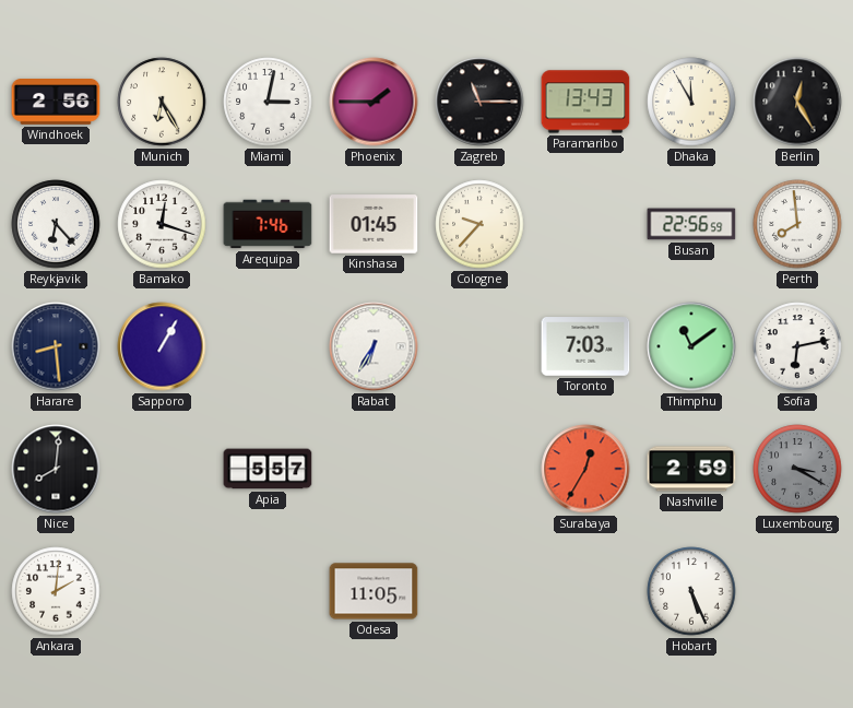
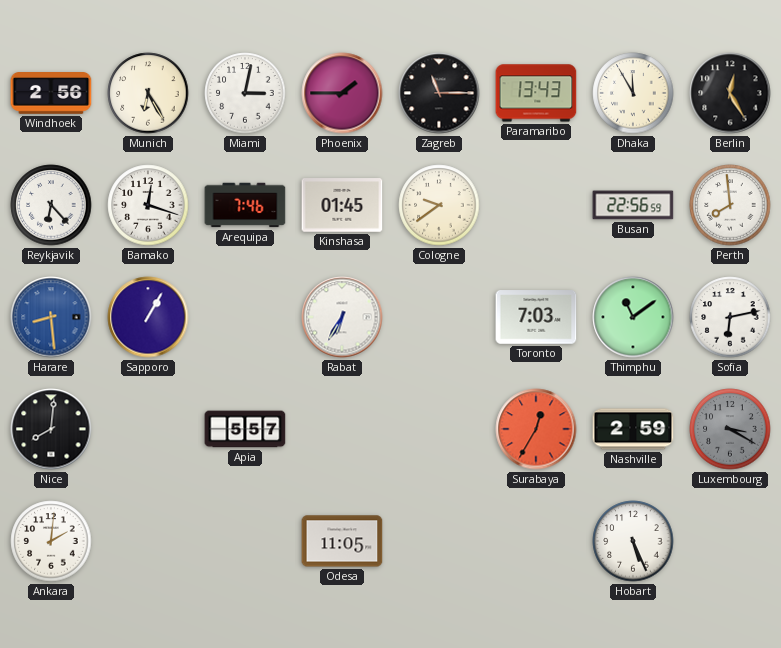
Cologne: 9:37 -> 9:39 (439, 205)
Harare dial: navy -> blue (51, 317)
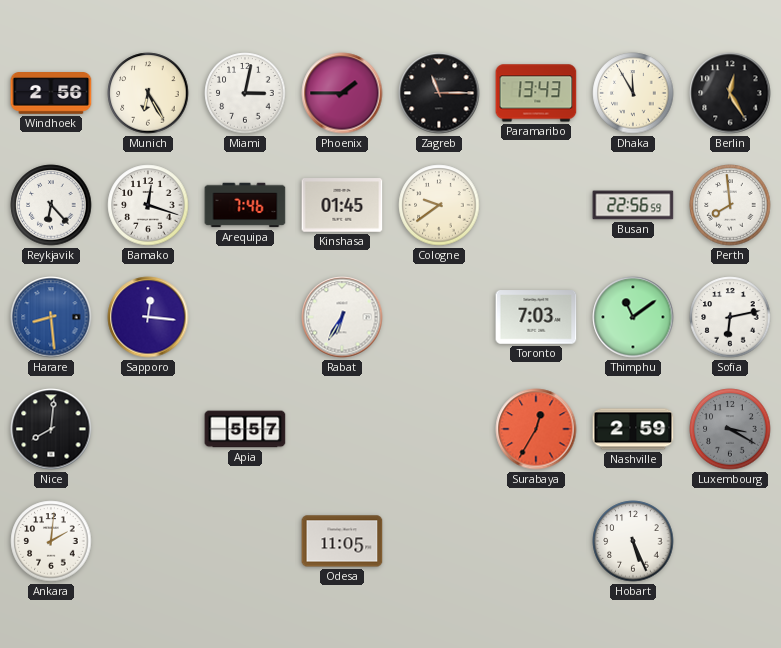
Sapporo: 1:05 -> 12:16 (148, 317)
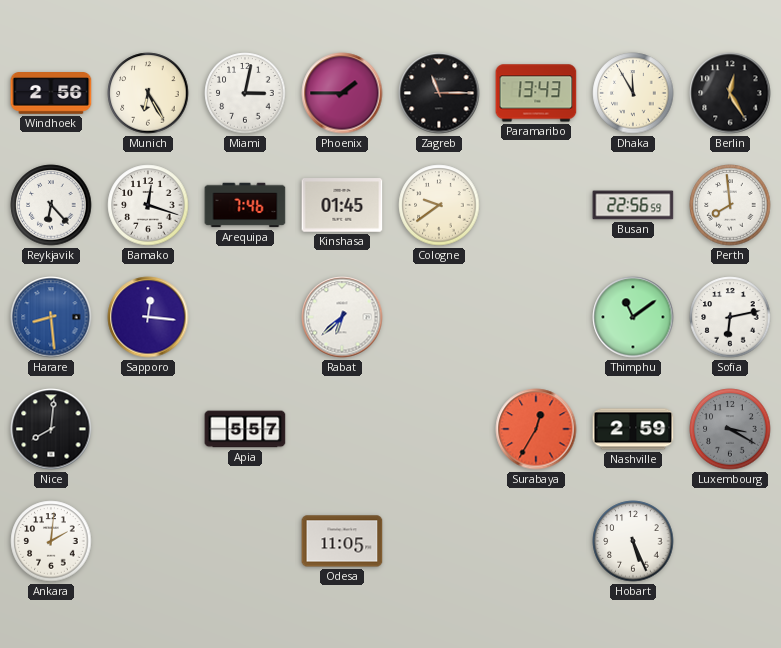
Rabat: 6:35 -> 6:38 (342, 317)
Toronto: 7:03 -> none (536, 317)
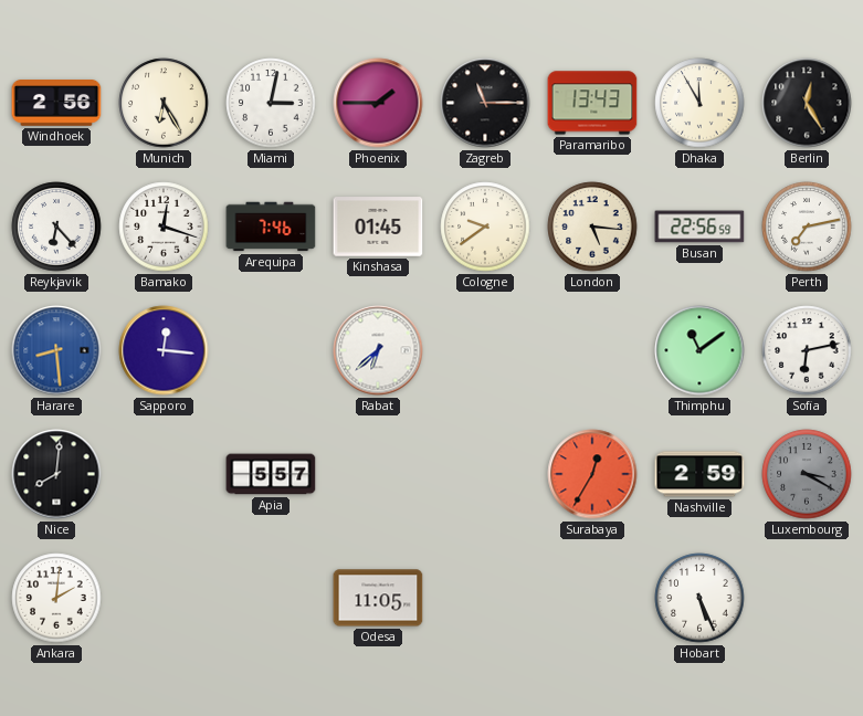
London: none -> 5:16 (592, 227)
Perth: 7:59 -> 7:13 (807, 227)
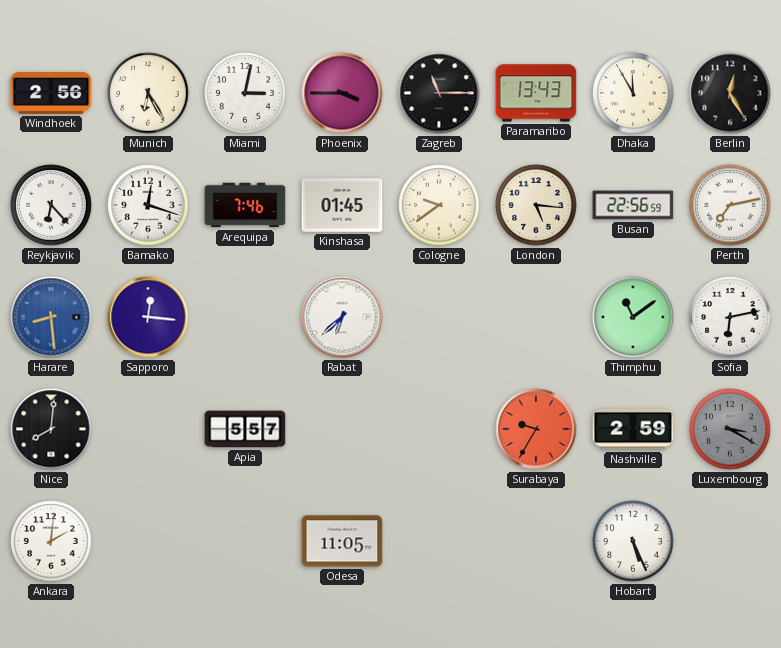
Phoenix: 1:45 -> 3:45 (342, 93)
Surabaya: 12:35 -> 9:35 (536, 429)
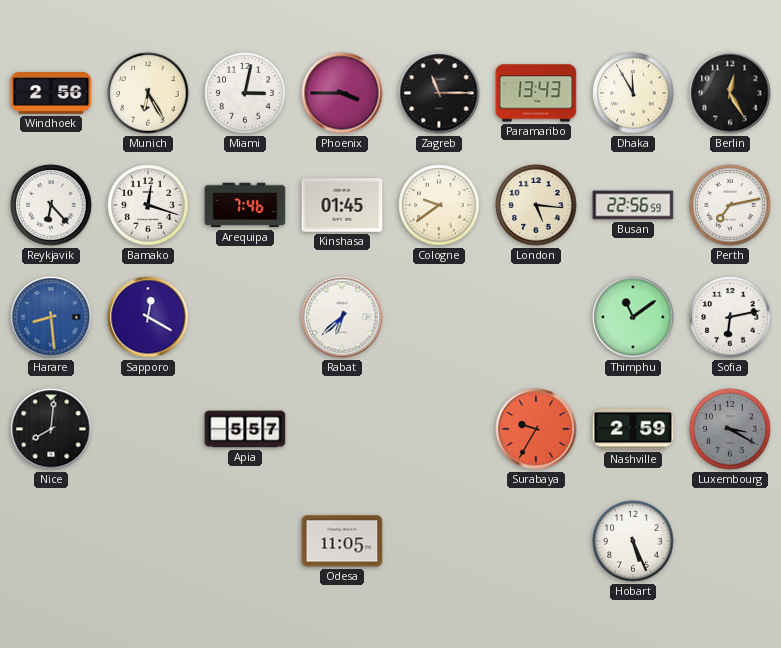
Sapporo: 12:16 -> 12:20 (148, 317)
Ankara: 2:01 -> none (51, 541)
